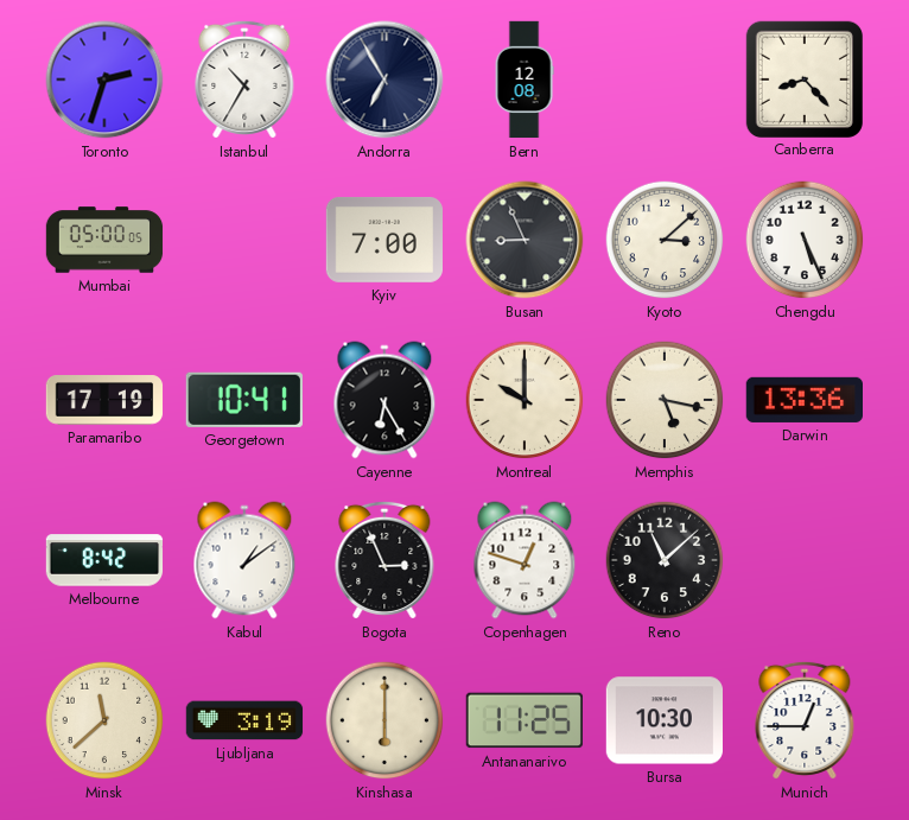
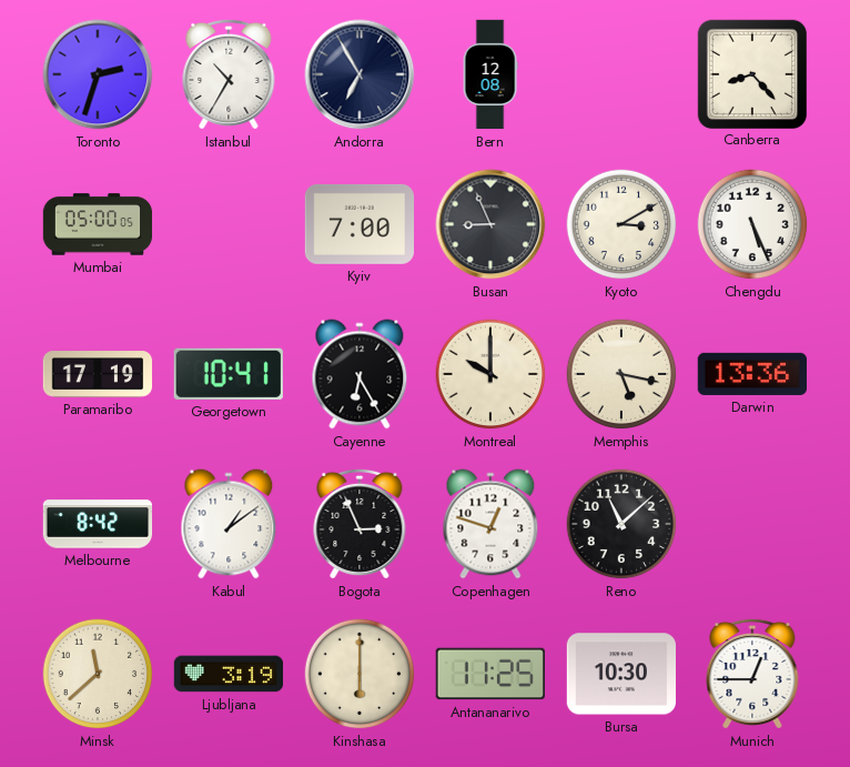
Kyoto: 3:08 -> 3:10 (621, 224)
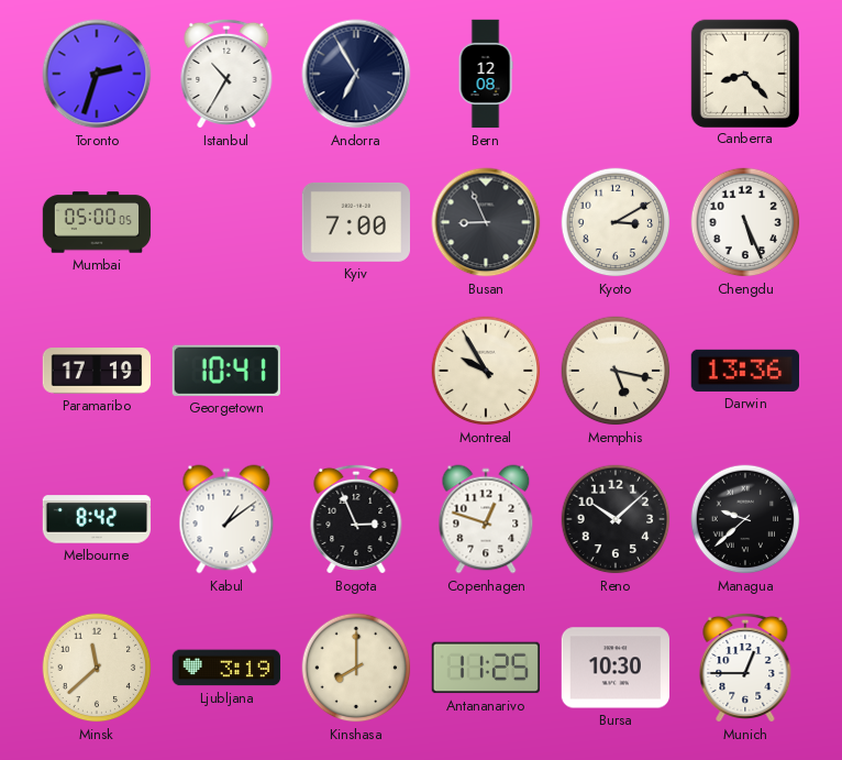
Cayenne: 6:25 -> none (360, 374)
Montreal: 10:00 -> 9:55 (486, 371)
Reno: 11:08 -> 10:08 (616, 519)
Managua: none -> 9:38 (745, 519)
Kinshasa: 6:00 -> 8:00 (356, 668)
